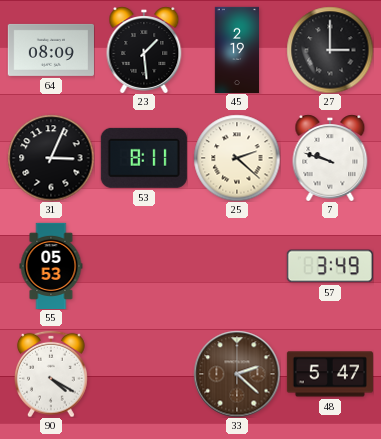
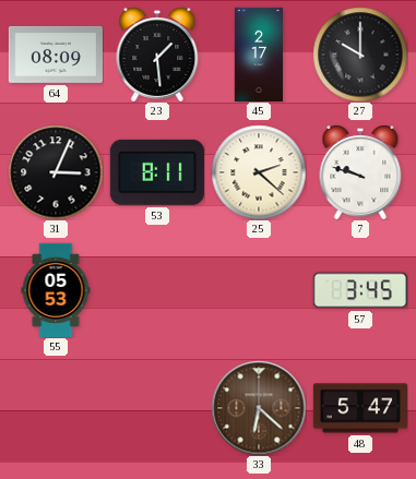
45: 2:19 -> 2:17 (259, 53)
27: 3:00 -> 10:00 (360, 55)
57: 3:49 -> 3:45 (360, 290)
90: 4:20 -> none (52, 374)
33: 2:22 -> 6:22 (259, 408)
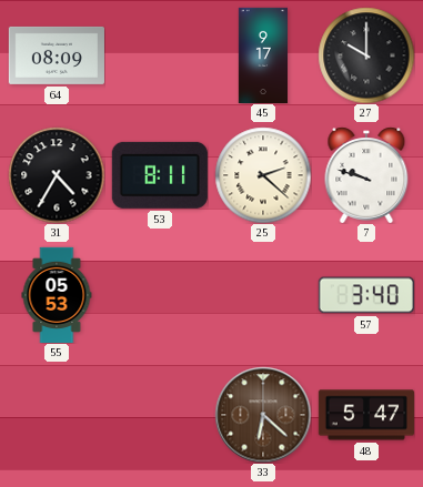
23: 1:29 -> none (157, 55)
45: 2:17 -> 9:17 (263, 54)
31: 3:04 -> 4:35 (57, 175)
57: 3:45 -> 3:40 (366, 295)
